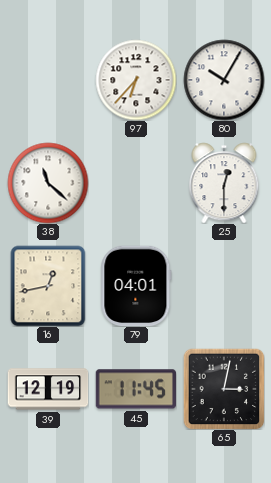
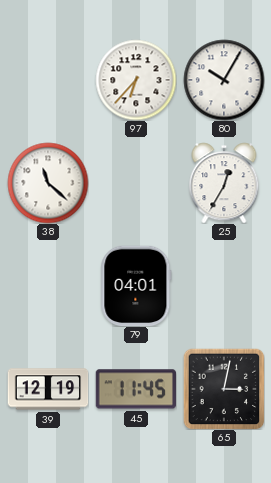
25: 12:30 -> 12:35 (224, 183)
16: 12:43 -> none (48, 286)
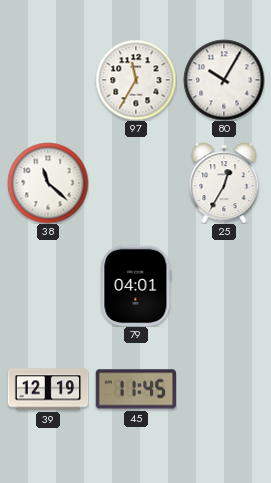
97: 6:37 -> 11:35 (136, 80)
65: 3:02 -> none (224, 389)
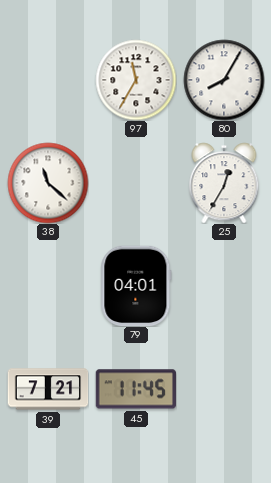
80: 10:05 -> 8:05 (224, 80)
39: 12:19 -> 7:21 (48, 389)
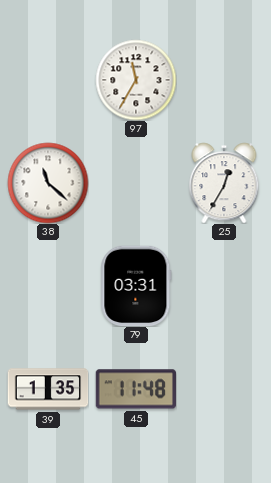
80: 8:05 -> none (224, 80)
79: 04:01 -> 03:31 (136, 286)
39: 7:21 -> 1:35 (48, 389)
45: 11:45 -> 11:48 (135, 389)
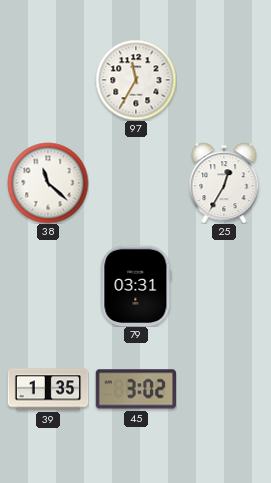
45: 11:48 -> 3:02 (135, 389)
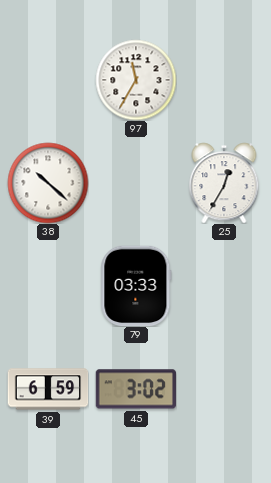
38: 11:22 -> 10:22 (48, 183)
79: 03:31 -> 03:33 (136, 286)
39: 1:35 -> 6:59 (48, 389)
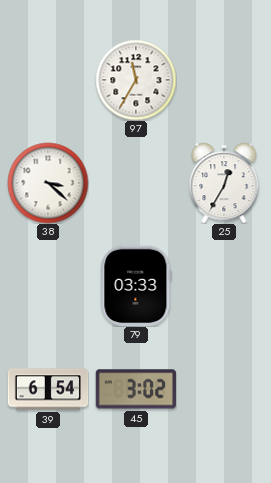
38: 10:22 -> 3:22 (48, 183)
39: 6:59 -> 6:54 (48, 389)
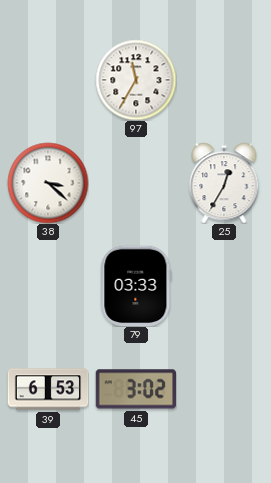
39: 6:54 -> 6:53 (48, 389)
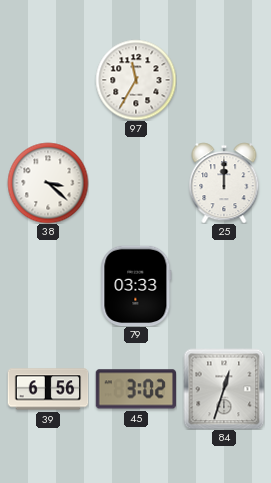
25: 12:35 -> 12:00 (224, 183)
39: 6:53 -> 6:56 (48, 389)
84: none -> 12:33 (224, 389)
